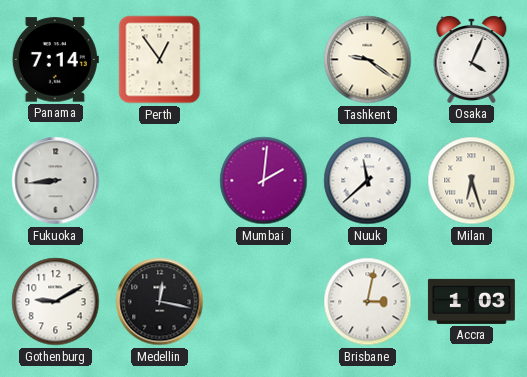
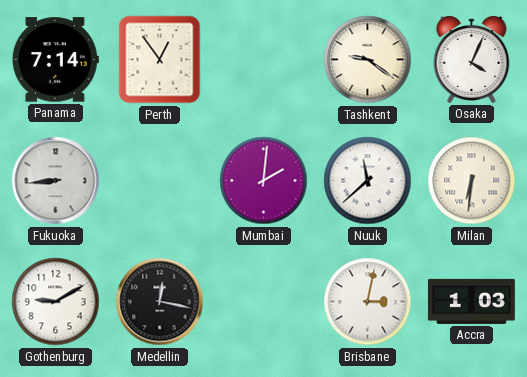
Milan: 6:27 -> 6:31 (472, 181)
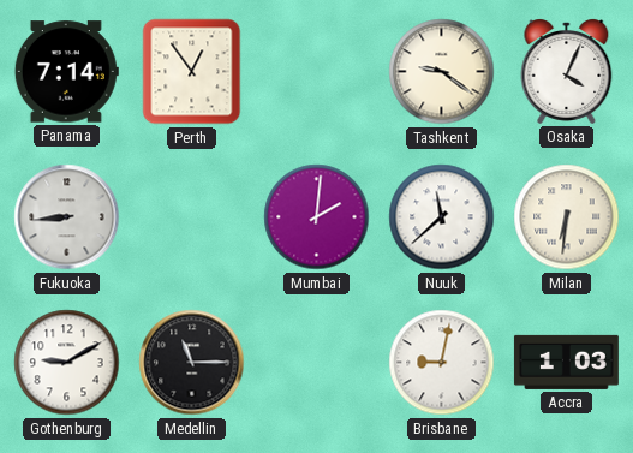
Medellin: 12:17 -> 11:15 (192, 363)
Brisbane: 3:02 -> 9:02 (442, 363)
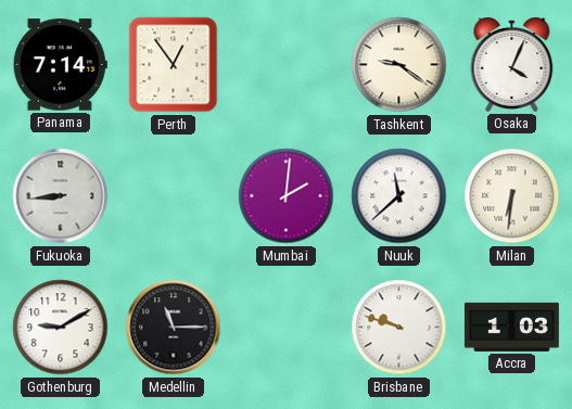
Brisbane: 9:02 -> 9:48 (399, 328)
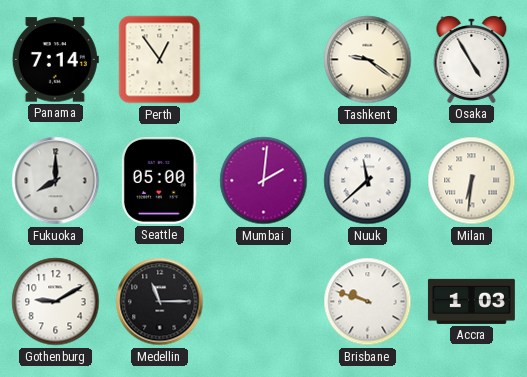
Osaka: 4:04 -> 4:55 (472, 60)
Fukuoka: 8:44 -> 8:00 (56, 181)
Seattle: none -> 05:00 (159, 180)
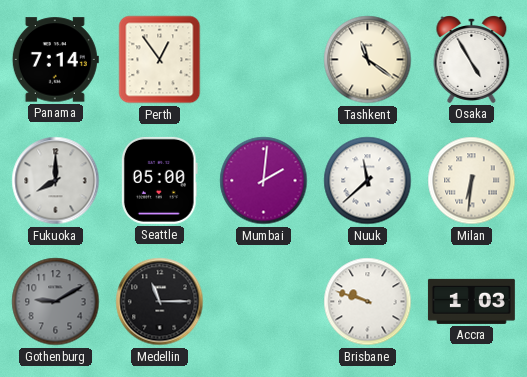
Tashkent: 9:21 -> 11:21 (368, 60)
Gothenburg dial: white -> grey (56, 302)
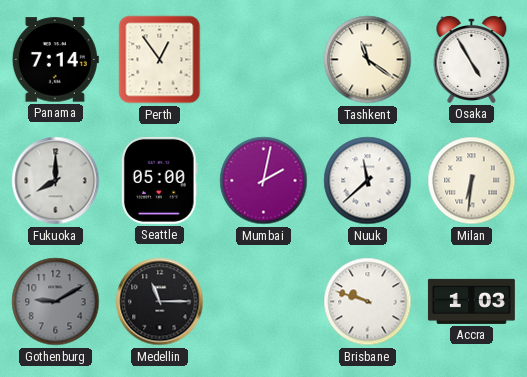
Mumbai: 2:01 -> 2:02 (264, 181)
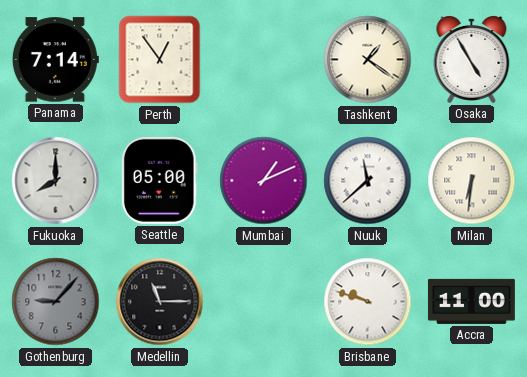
Tashkent: 11:21 -> 1:21 (368, 60)
Mumbai: 2:02 -> 1:11 (264, 181)
Gothenburg: 9:10 -> 9:07 (56, 302)
Accra: 1:03 -> 11:00 (471, 301)
